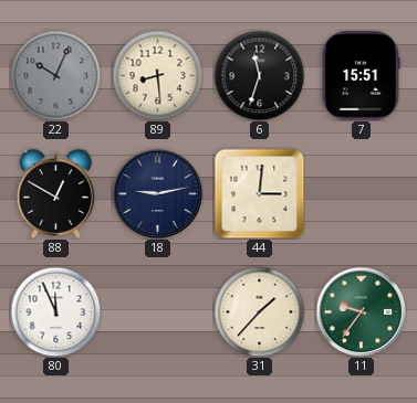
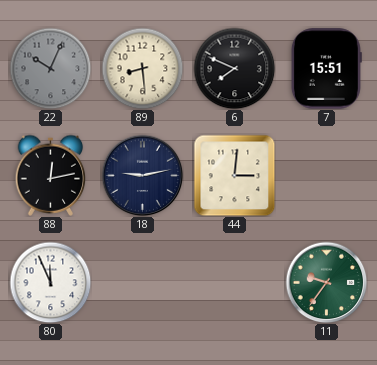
6: 11:33 -> 7:49 (234, 68)
88: 12:50 -> 12:13 (51, 175)
31: 1:37 -> none (259, 311)
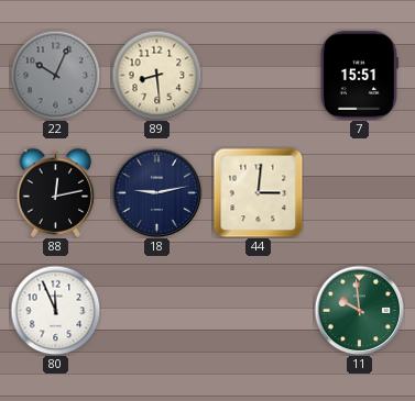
6: 7:49 -> none (234, 68)
11: 9:36 -> 9:59 (359, 310)
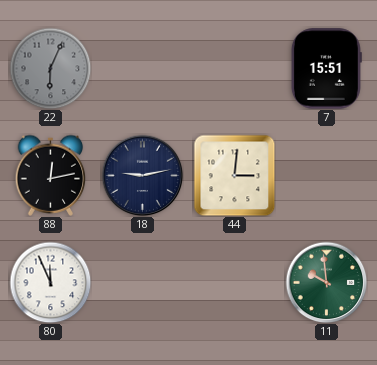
22: 10:04 -> 6:04 (50, 68)
89: 8:29 -> none (156, 75)
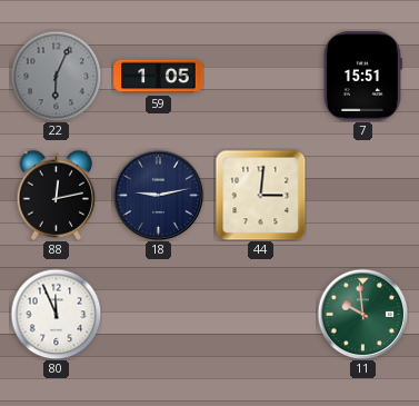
59: none -> 1:05 (159, 77)
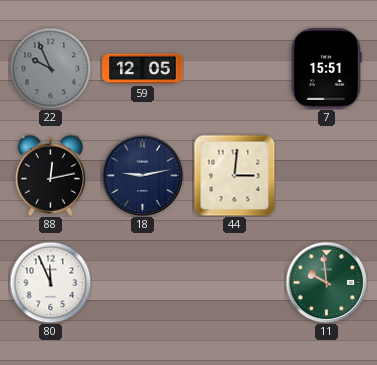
22: 6:04 -> 9:56 (50, 68)
59: 1:05 -> 12:05 (143, 69)
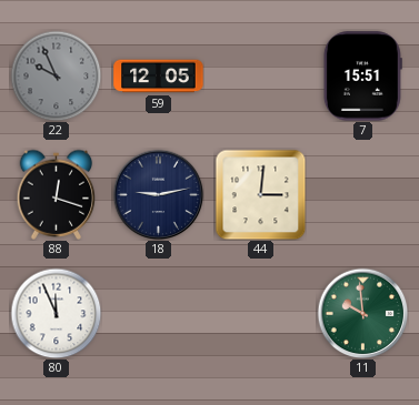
88: 12:13 -> 12:18 (57, 194)
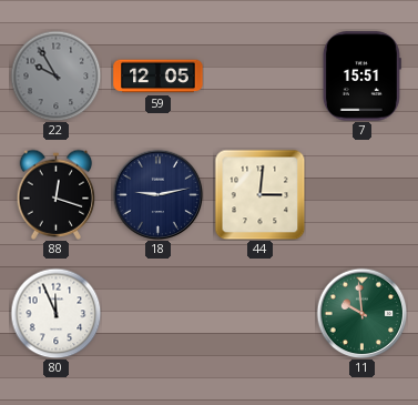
22: 9:56 -> 9:55 (55, 75)
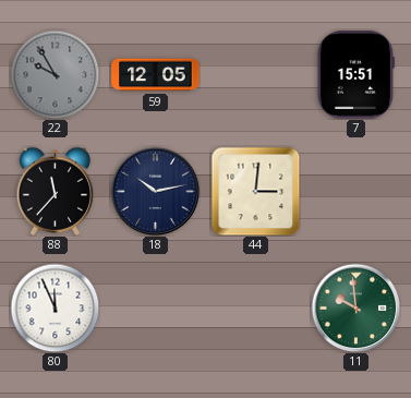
88: 12:18 -> 11:37 (56, 191)
18: 9:13 -> 10:13 (155, 191)
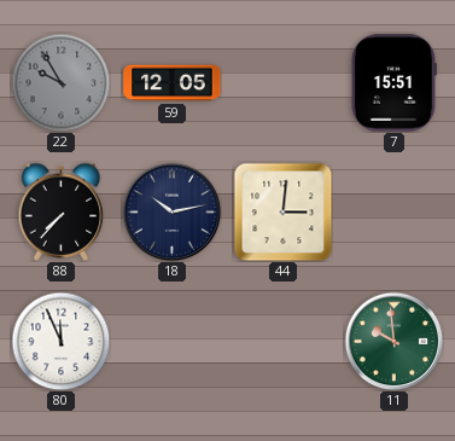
88: 11:37 -> 7:37 (62, 211)
